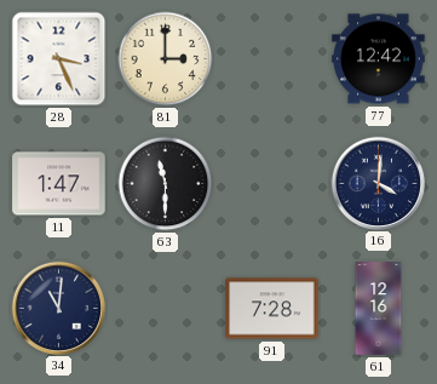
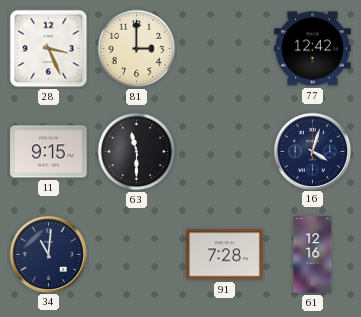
11: 1:47 -> 9:15 (49, 152)
16: 4:01 -> 4:03 (312, 151)
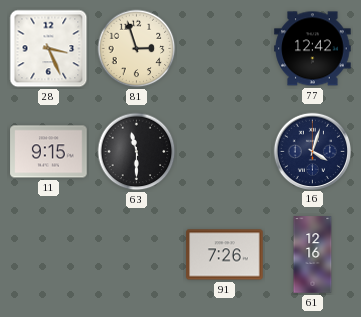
81: 3:00 -> 2:57 (137, 49)
34: 11:01 -> none (48, 254)
91: 7:28 -> 7:26 (225, 255)
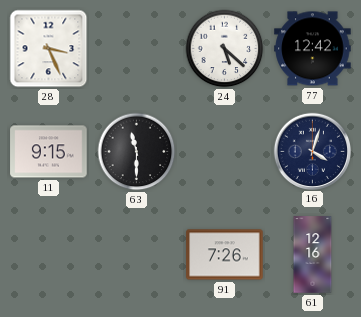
81: 2:57 -> none (137, 49)
24: none -> 5:22 (225, 49)
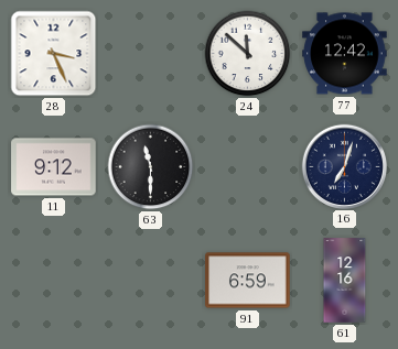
24: 5:22 -> 11:52 (248, 54)
11: 9:15 -> 9:12 (54, 167)
16: 4:03 -> 7:03 (344, 166)
91: 7:26 -> 6:59 (248, 281)
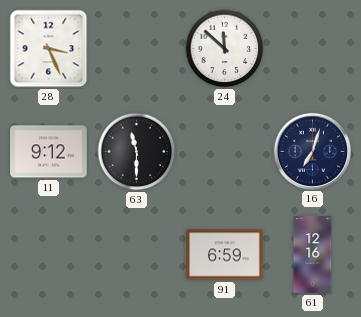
77: 12:42 -> none (345, 54)
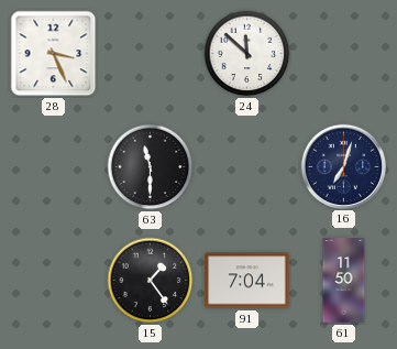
11: 9:12 -> none (49, 152)
15: none -> 1:24 (151, 281)
91: 6:59 -> 7:04 (247, 281)
61: 12:16 -> 11:50 (344, 281)
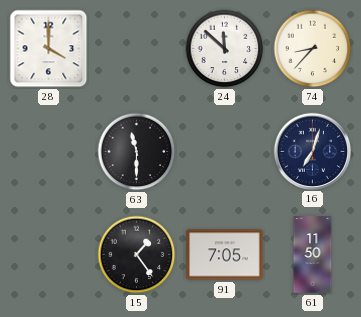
28: 3:26 -> 4:00 (49, 49)
74: none -> 8:37 (313, 49)
91: 7:04 -> 7:05 (225, 255)
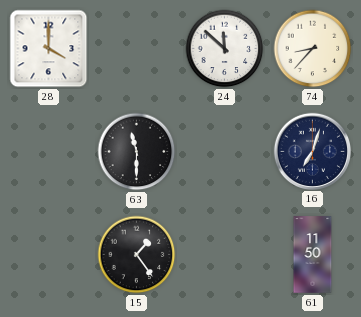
91: 7:05 -> none (225, 255)
